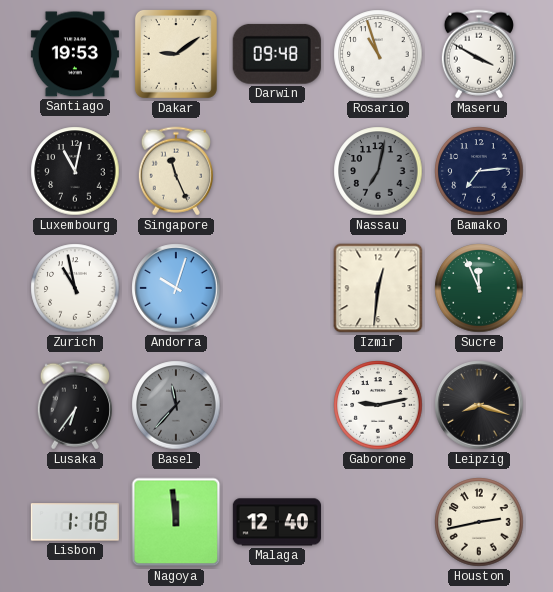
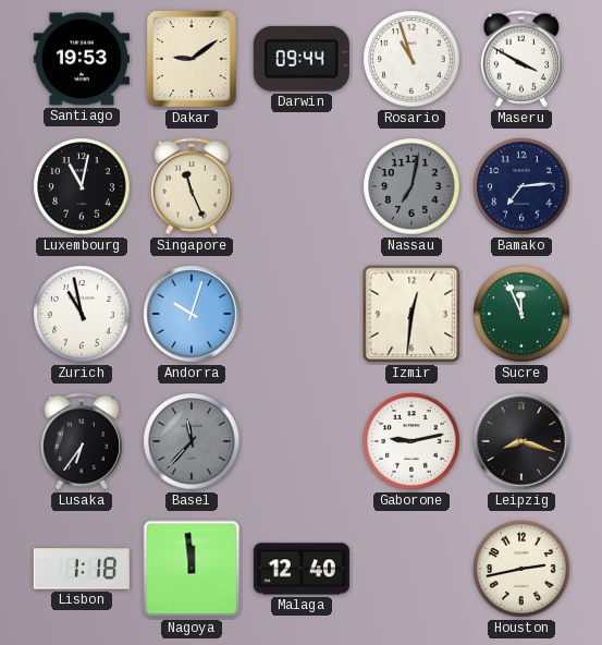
Darwin: 09:48 -> 09:44 (302, 59)
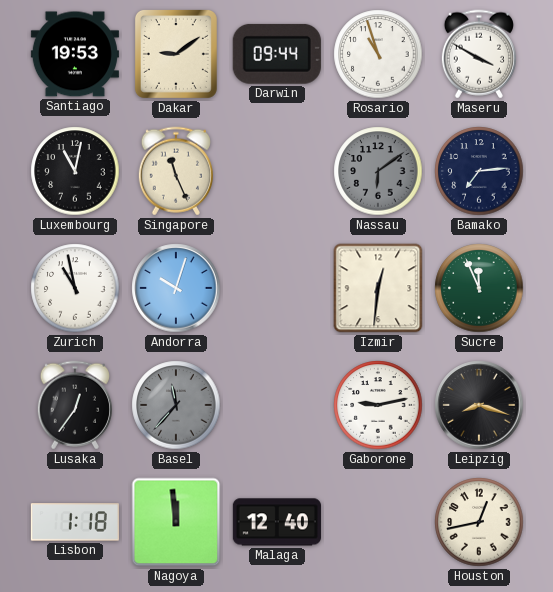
Nassau: 7:02 -> 6:09 (378, 171)
Lusaka: 6:36 -> 12:36 (75, 405)
Houston: 2:43 -> 12:43 (479, 522)
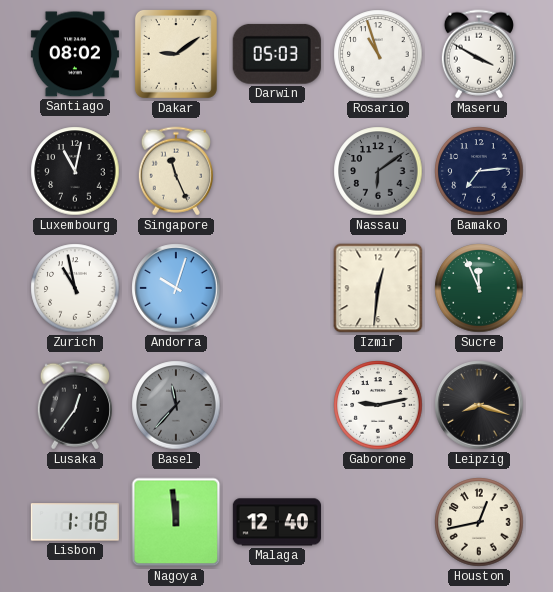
Santiago: 19:53 -> 08:02 (75, 54)
Darwin: 09:44 -> 05:03 (277, 54)
